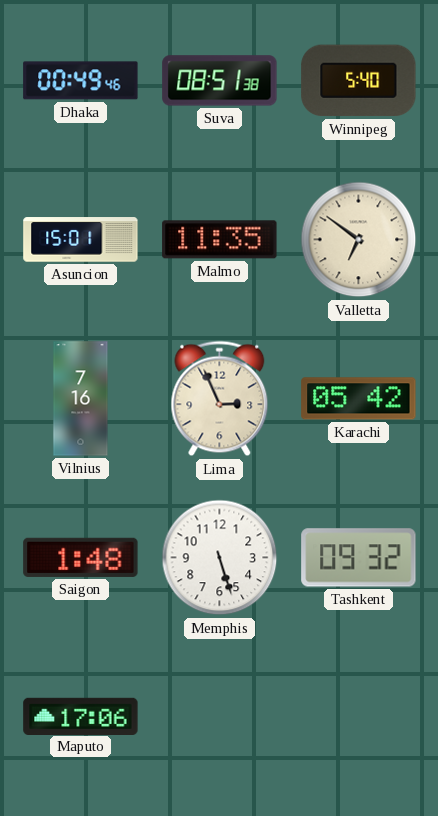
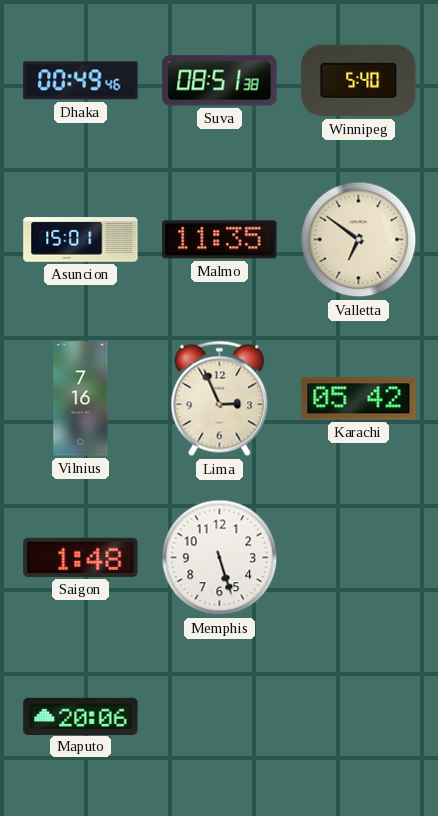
Tashkent: 09:32 -> none (359, 558)
Maputo: 17:06 -> 20:06 (81, 716)
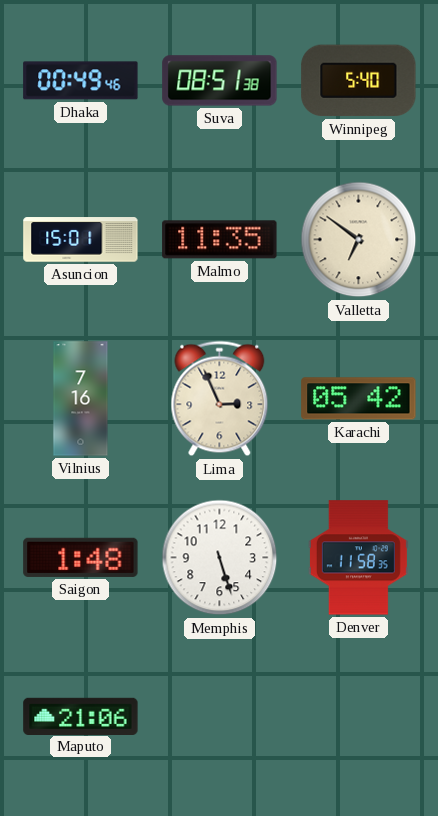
Denver: none -> 11:58 (358, 558)
Maputo: 20:06 -> 21:06 (81, 716)
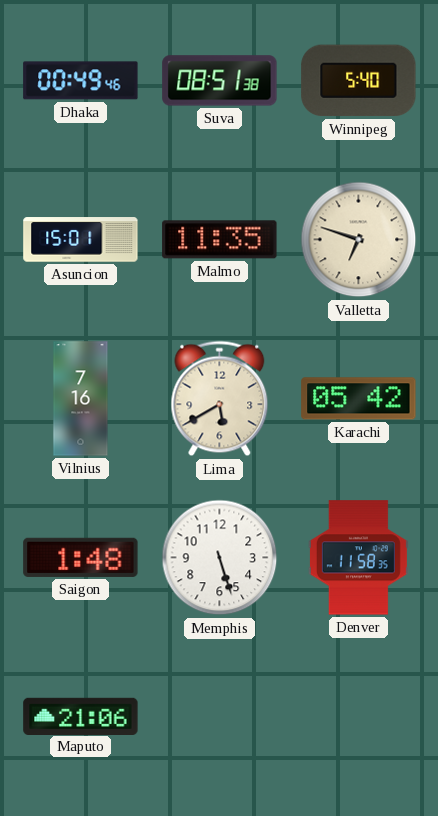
Valletta: 6:51 -> 6:48 (359, 240)
Lima: 2:56 -> 5:40 (220, 399)
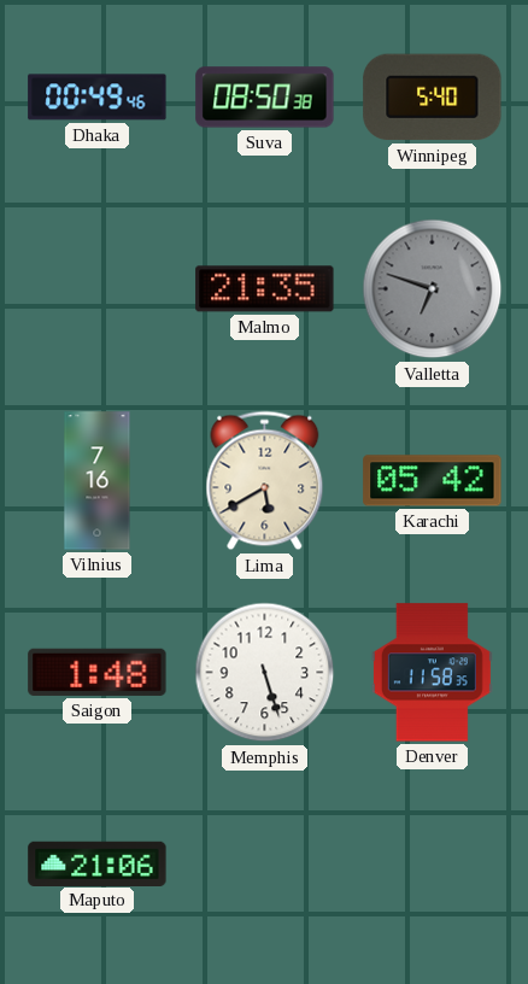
Suva: 08:51 -> 08:50 (265, 98)
Asuncion: 15:01 -> none (81, 240)
Malmo: 11:35 -> 21:35 (265, 289)
Valletta dial: cream -> grey (433, 289)
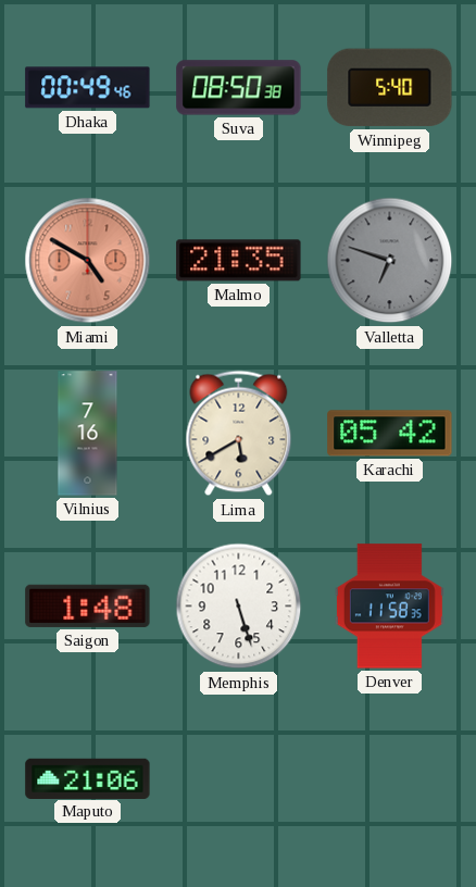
Miami: none -> 4:50 (88, 261)
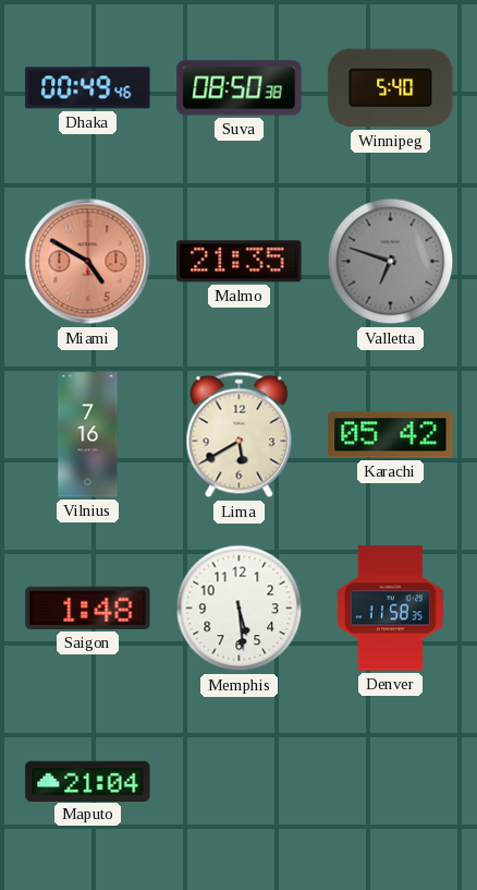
Memphis: 5:27 -> 5:29 (240, 609)
Maputo: 21:06 -> 21:04 (88, 781)
